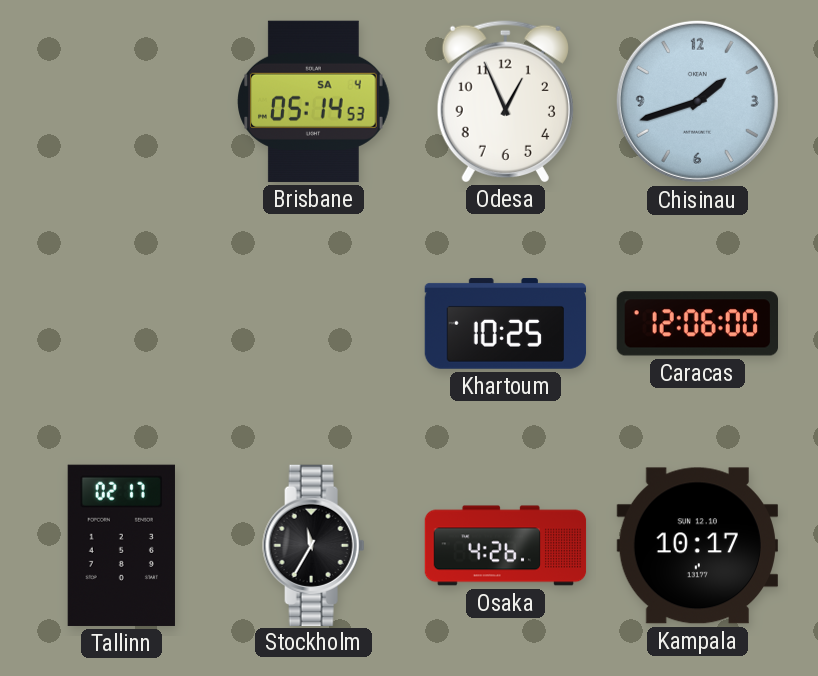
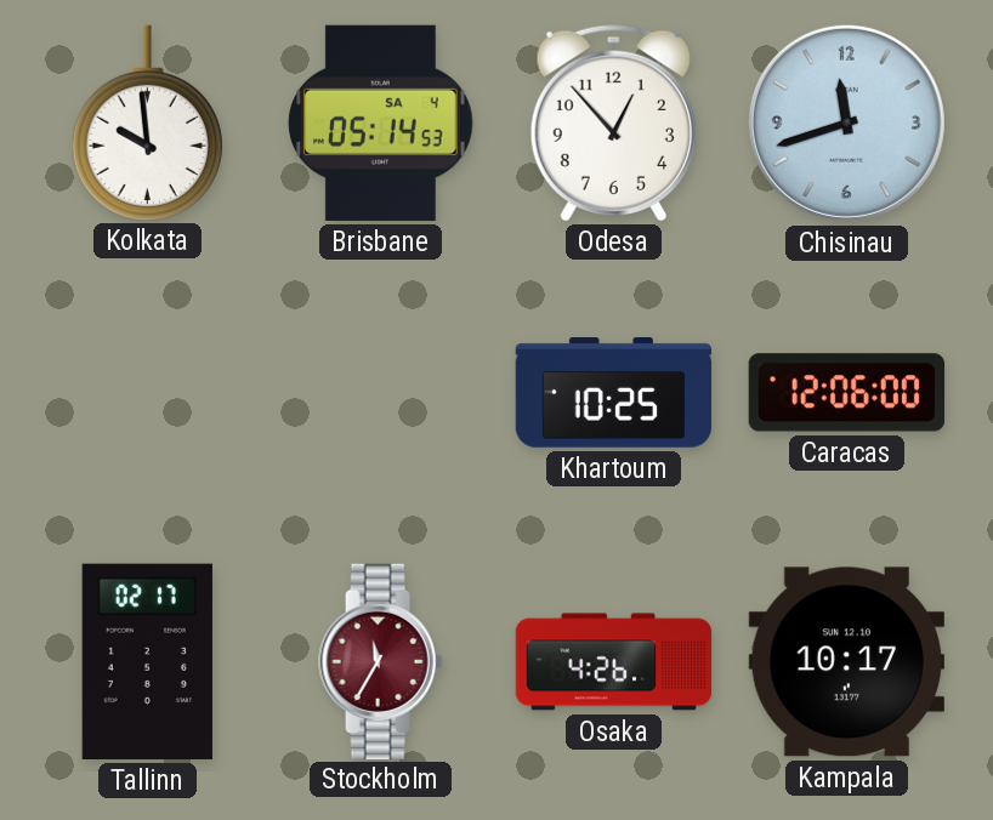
Kolkata: none -> 9:59 (147, 123)
Odesa: 12:56 -> 12:53 (613, 123)
Chisinau: 1:42 -> 11:42 (846, 123)
Stockholm dial: black -> burgundy (381, 661)
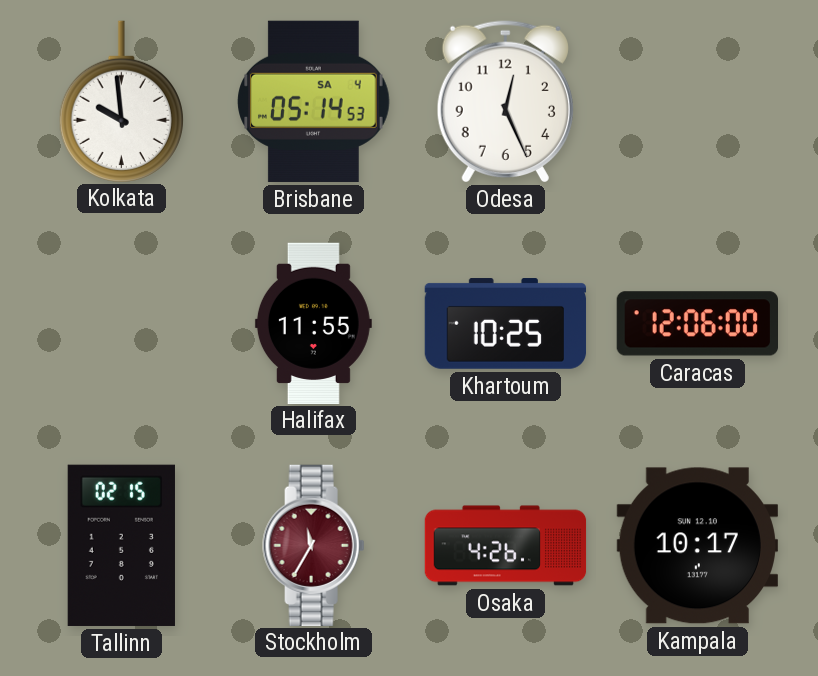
Odesa: 12:53 -> 12:26 (505, 101)
Chisinau: 11:42 -> none (846, 123)
Halifax: none -> 11:55 (313, 323)
Tallinn: 02:17 -> 02:15 (121, 545)
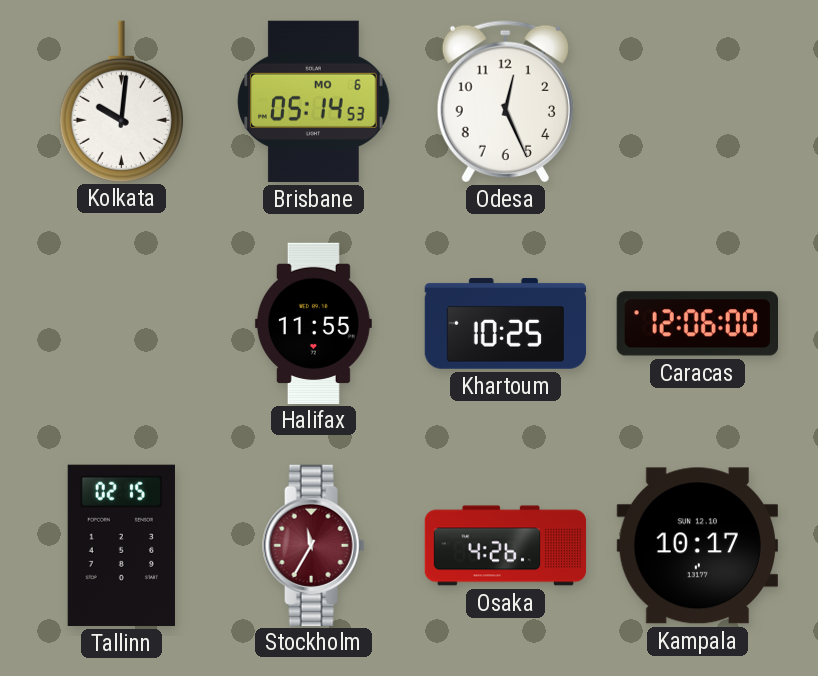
Kolkata: 9:59 -> 10:01 (121, 101)
Brisbane date: SA 4 -> MO 6 (314, 101)
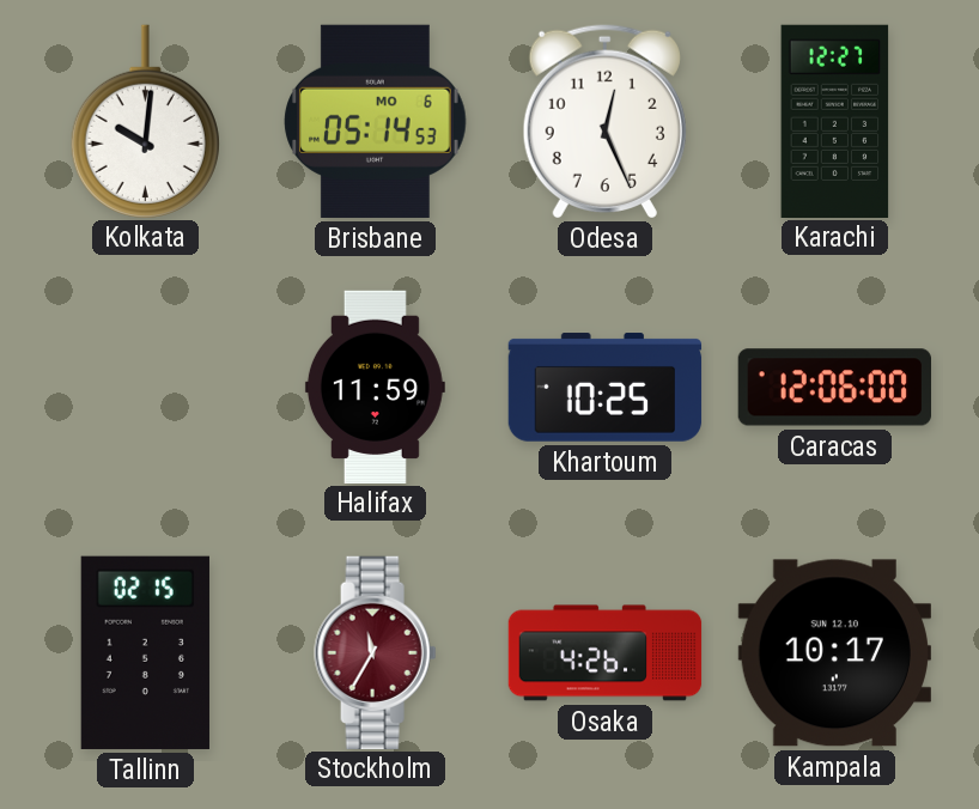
Karachi: none -> 12:27 (835, 121)
Halifax: 11:55 -> 11:59 (375, 387)
